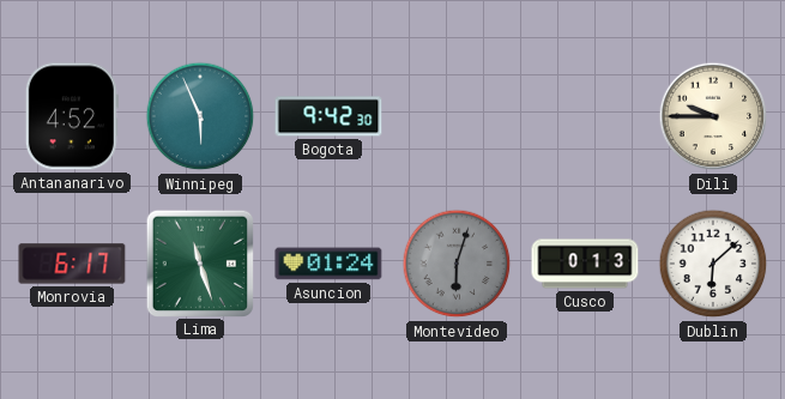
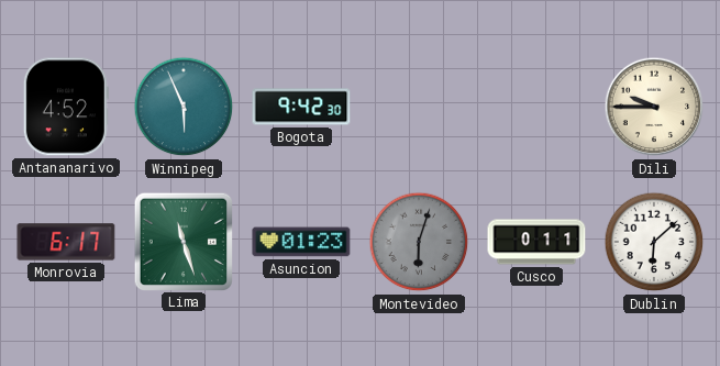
Asuncion: 01:24 -> 01:23 (301, 242)
Cusco: 0:13 -> 0:11 (536, 242)
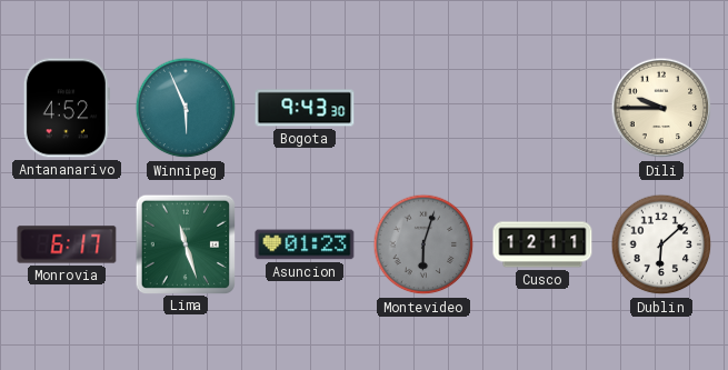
Bogota: 9:42 -> 9:43 (305, 108)
Cusco: 0:11 -> 12:11 (542, 244)
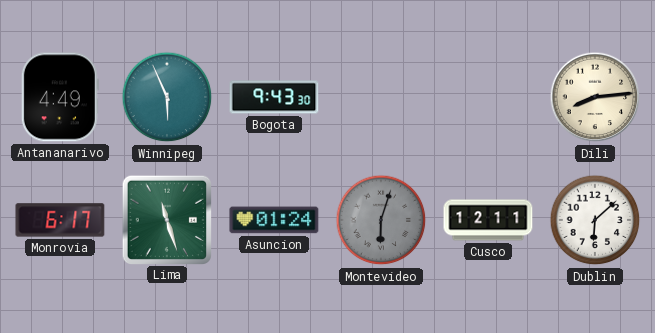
Antananarivo: 4:52 -> 4:49 (60, 97)
Dili: 9:45 -> 8:14 (595, 97)
Asuncion: 01:23 -> 01:24 (274, 220)
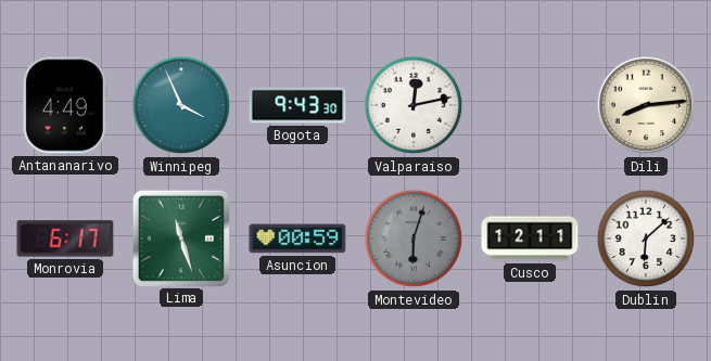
Winnipeg: 5:56 -> 3:56 (181, 105)
Valparaiso: none -> 12:13 (414, 105)
Asuncion: 01:24 -> 00:59 (297, 238)
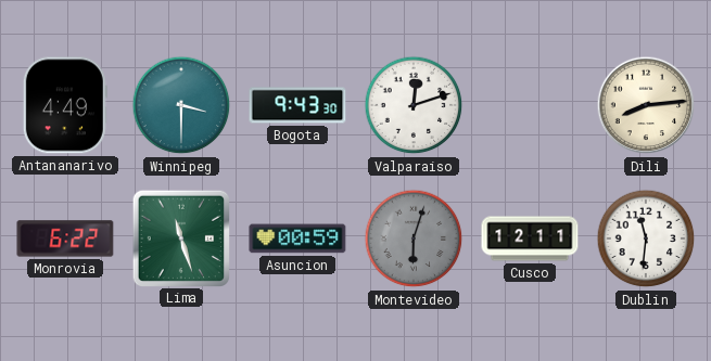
Winnipeg: 3:56 -> 3:30 (181, 105)
Valparaiso: 12:13 -> 12:12 (414, 105)
Monrovia: 6:17 -> 6:22 (65, 238)
Dublin: 6:08 -> 11:31 (646, 238)
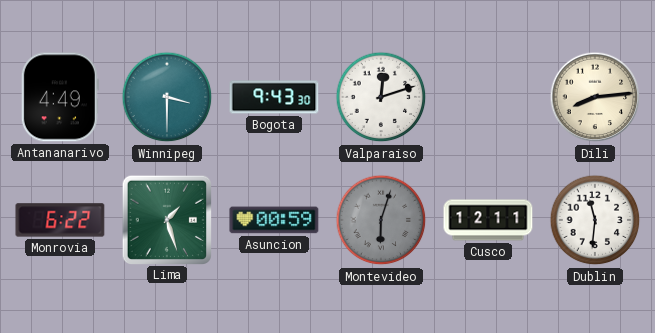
Lima: 11:27 -> 1:27 (166, 219)
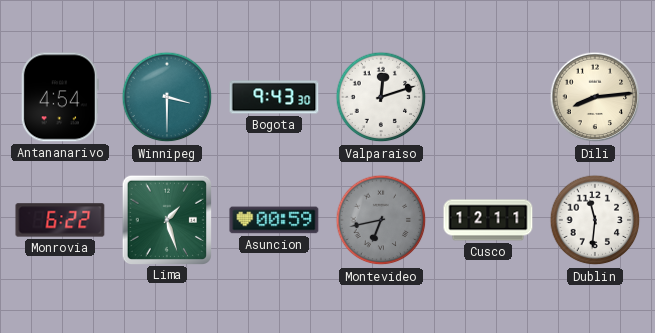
Antananarivo: 4:49 -> 4:54 (60, 97)
Montevideo: 6:03 -> 6:43 (381, 220)
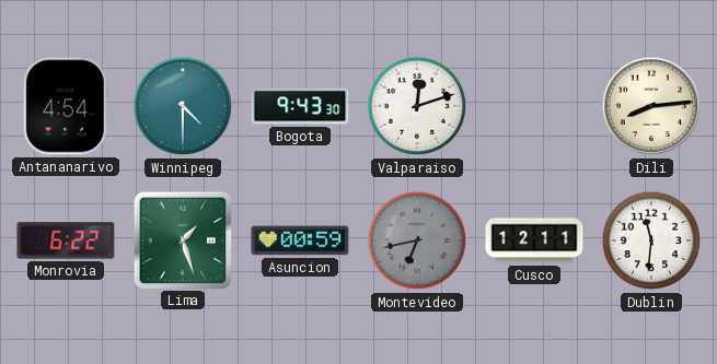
Winnipeg: 3:30 -> 4:30 (183, 106)
